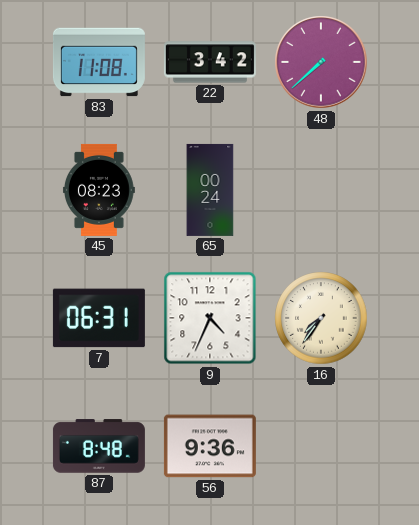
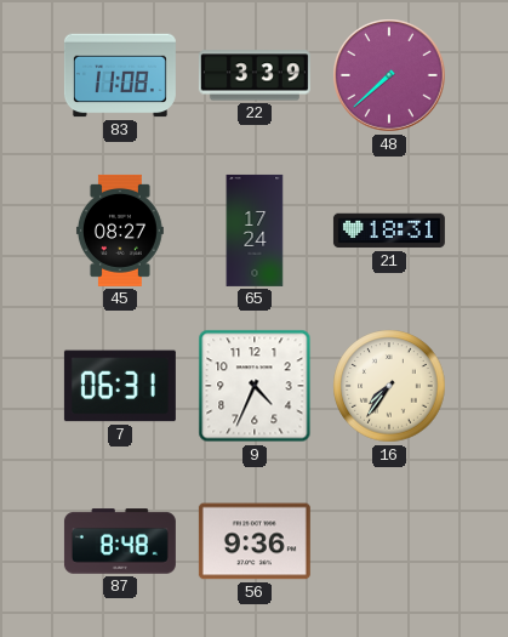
22: 3:42 -> 3:39 (255, 75)
45: 08:23 -> 08:27 (120, 231)
65: 00:24 -> 17:24 (255, 231)
21: none -> 18:31 (389, 231)
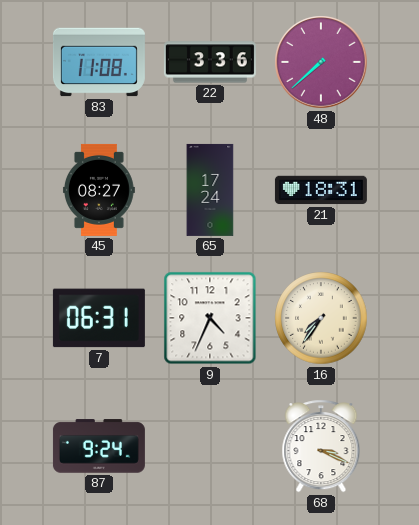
22: 3:39 -> 3:36 (210, 62)
87: 8:48 -> 9:24 (99, 446)
56: 9:36 -> none (255, 541)
68: none -> 3:19 (321, 446)
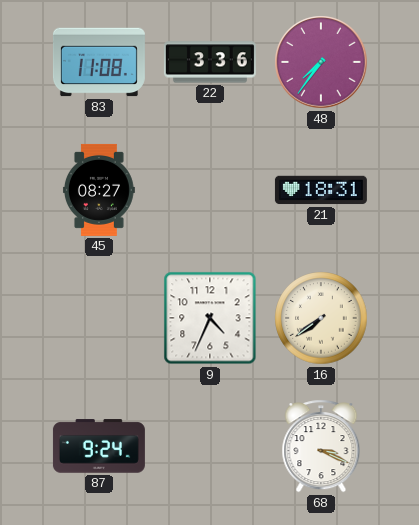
48: 7:38 -> 7:36 (321, 62)
65: 17:24 -> none (210, 190)
7: 06:31 -> none (99, 318)
16: 7:36 -> 7:39 (321, 318)
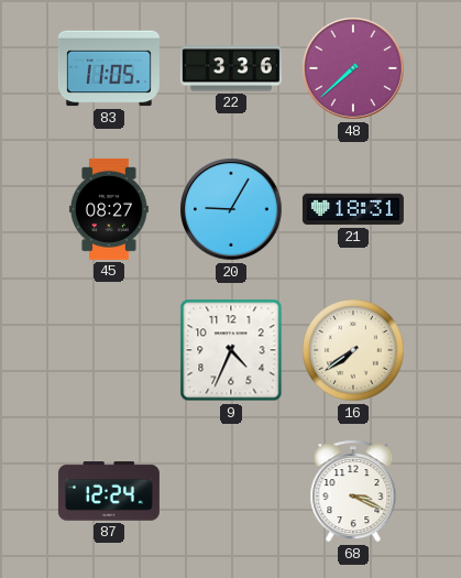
83: 11:08 -> 11:05 (109, 68)
48: 7:36 -> 7:38 (353, 68)
20: none -> 9:05 (231, 209)
87: 9:24 -> 12:24 (109, 491)
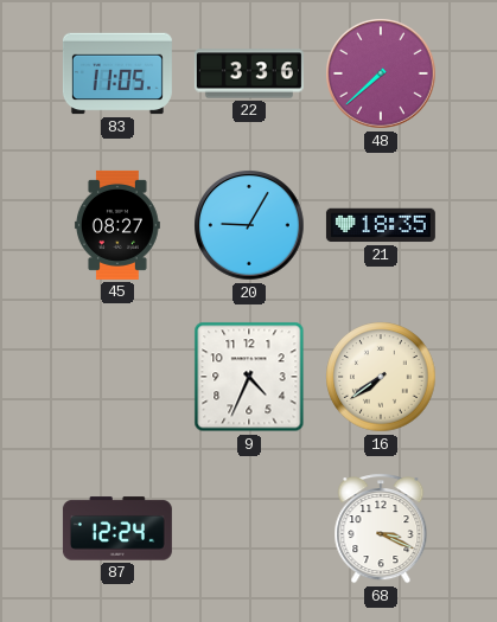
21: 18:31 -> 18:35 (381, 225)
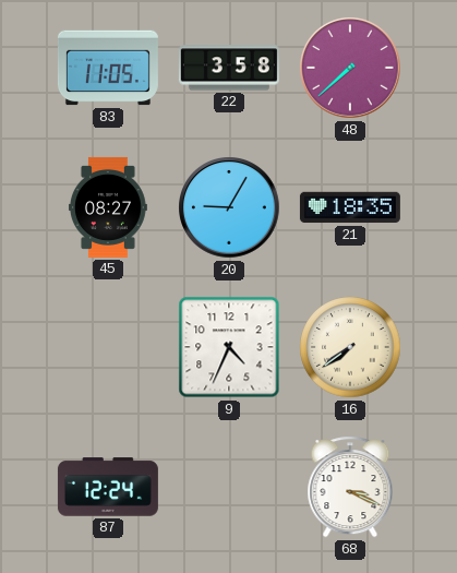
22: 3:36 -> 3:58 (229, 68)
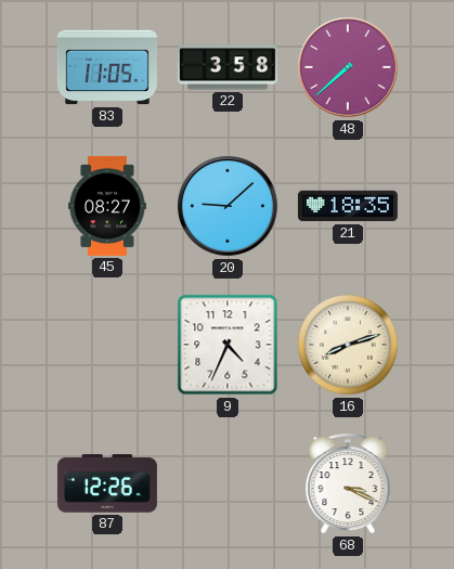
20: 9:05 -> 9:08 (228, 206)
16: 7:39 -> 8:12 (348, 345)
87: 12:24 -> 12:26 (107, 483)
